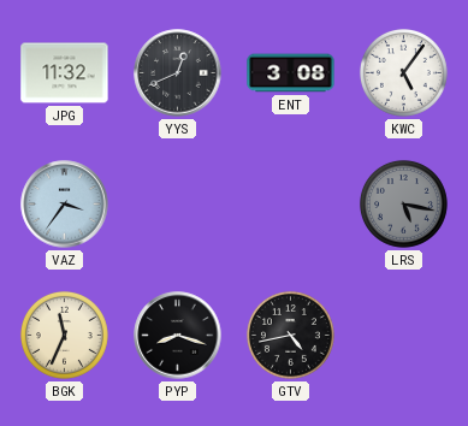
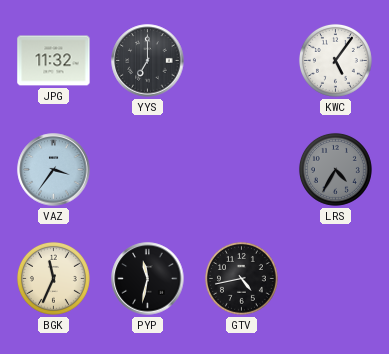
YYS: 12:41 -> 7:00 (148, 61)
ENT: 3:08 -> none (291, 73)
LRS: 5:17 -> 4:35 (335, 169)
PYP: 8:18 -> 11:32 (148, 279)
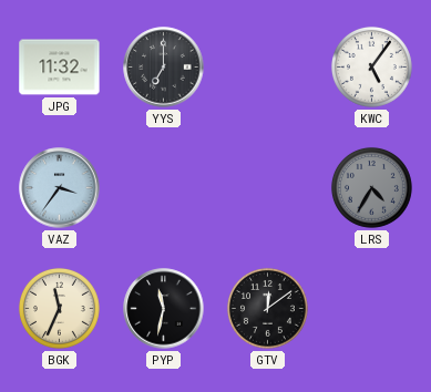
GTV: 4:43 -> 12:09 (267, 308)
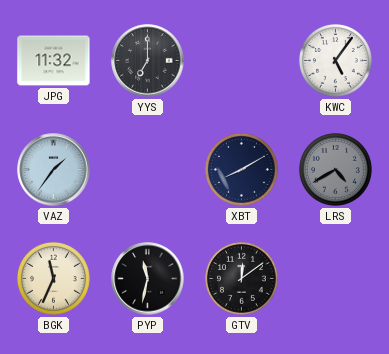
VAZ: 3:36 -> 1:36 (54, 170)
XBT: none -> 8:10 (241, 169)
LRS: 4:35 -> 4:40 (335, 169)
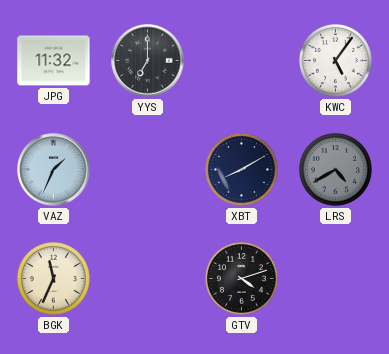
VAZ: 1:36 -> 1:34 (54, 170)
PYP: 11:32 -> none (148, 279)
GTV: 12:09 -> 4:12 (241, 278)
